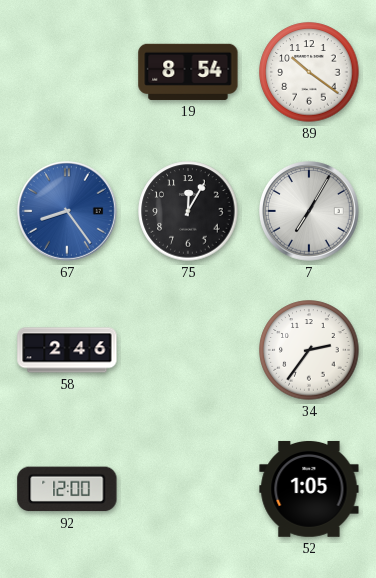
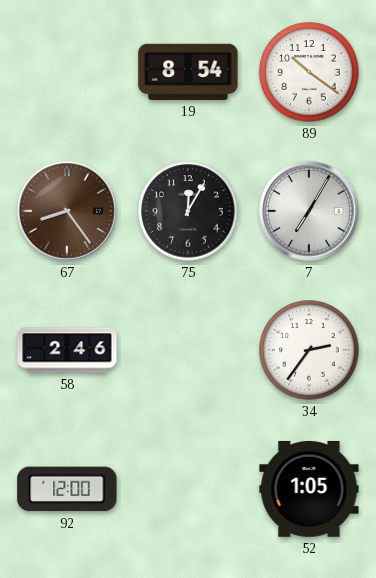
67 dial: blue -> brown (68, 212)
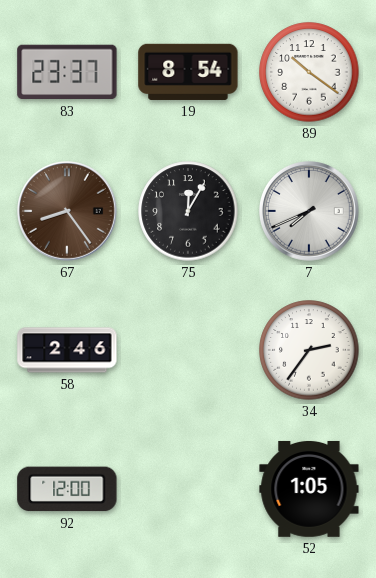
83: none -> 23:37 (67, 72)
7: 7:05 -> 7:41 (310, 212)
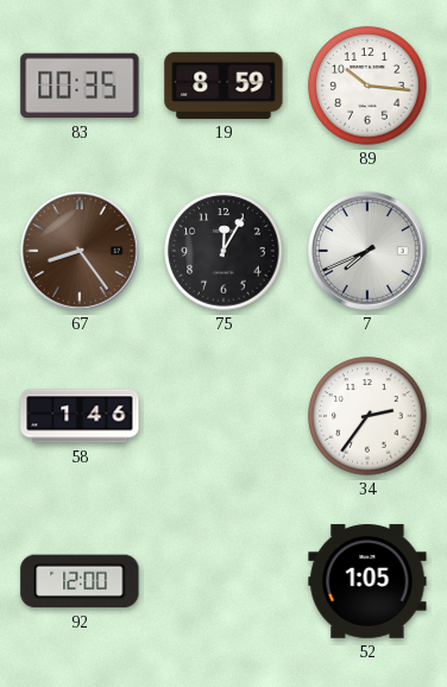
83: 23:37 -> 00:35 (80, 86)
19: 8:54 -> 8:59 (223, 86)
89: 10:21 -> 10:16 (367, 86)
58: 2:46 -> 1:46 (80, 416)
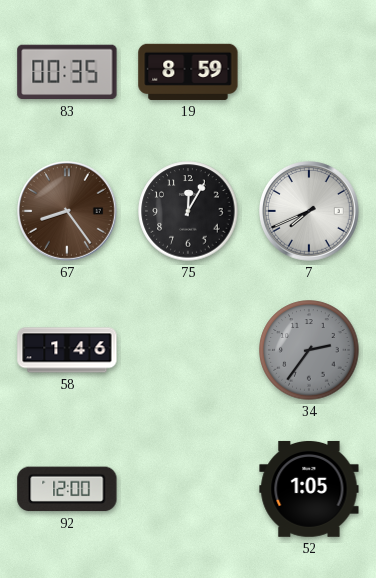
89: 10:16 -> none (367, 86)
34 dial: white -> grey (309, 350)
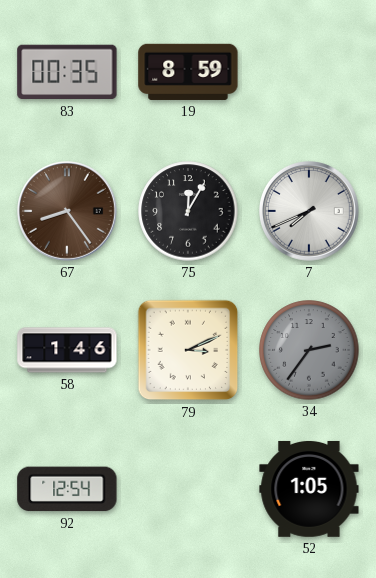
79: none -> 3:11 (188, 350)
92: 12:00 -> 12:54 (67, 489)
